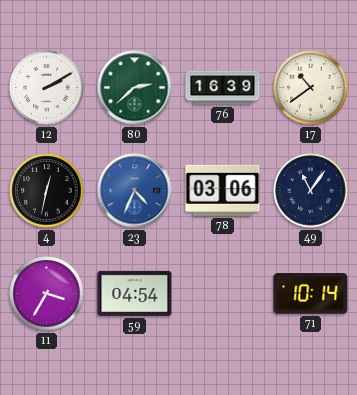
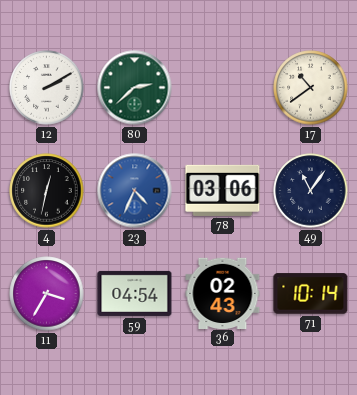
76: 16:39 -> none (223, 88)
36: none -> 02:43 (223, 293)
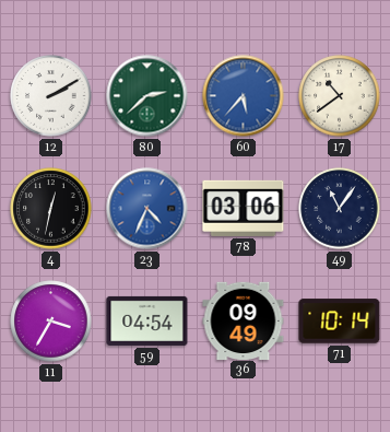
60: none -> 5:37 (244, 96)
36: 02:43 -> 09:49 (244, 320)
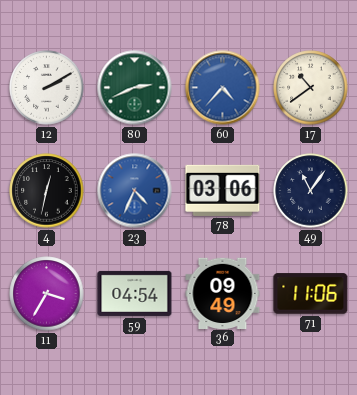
80: 2:38 -> 2:41 (135, 88)
60: 5:37 -> 4:37 (223, 88)
71: 10:14 -> 11:06 (311, 294)
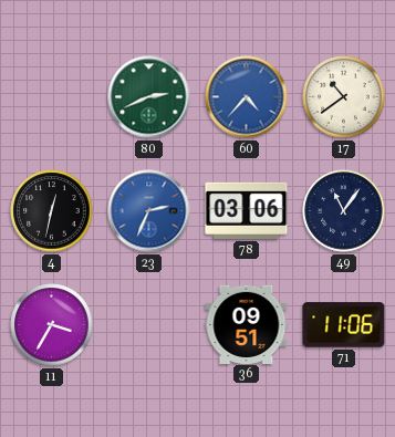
12: 2:10 -> none (47, 88)
23: 4:34 -> 2:34 (149, 211)
59: 04:54 -> none (135, 293)
36: 09:49 -> 09:51 (247, 324)
